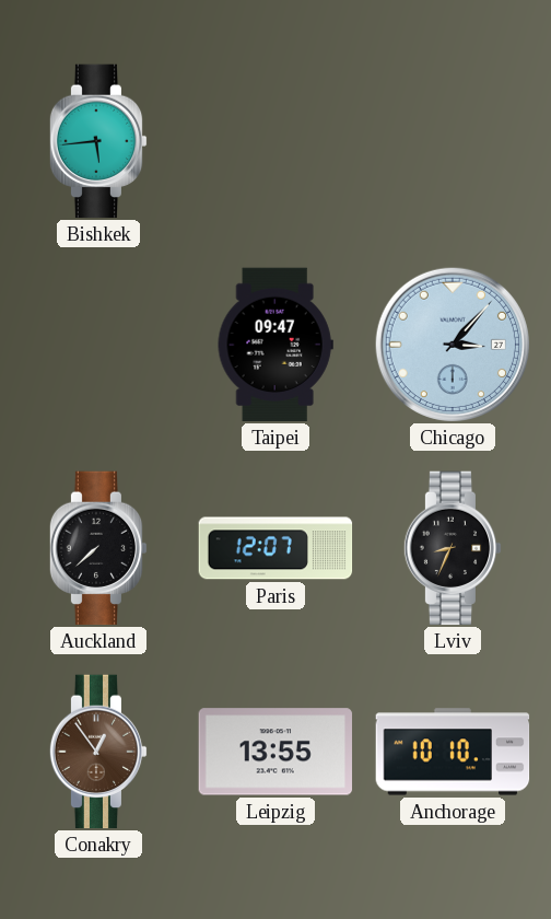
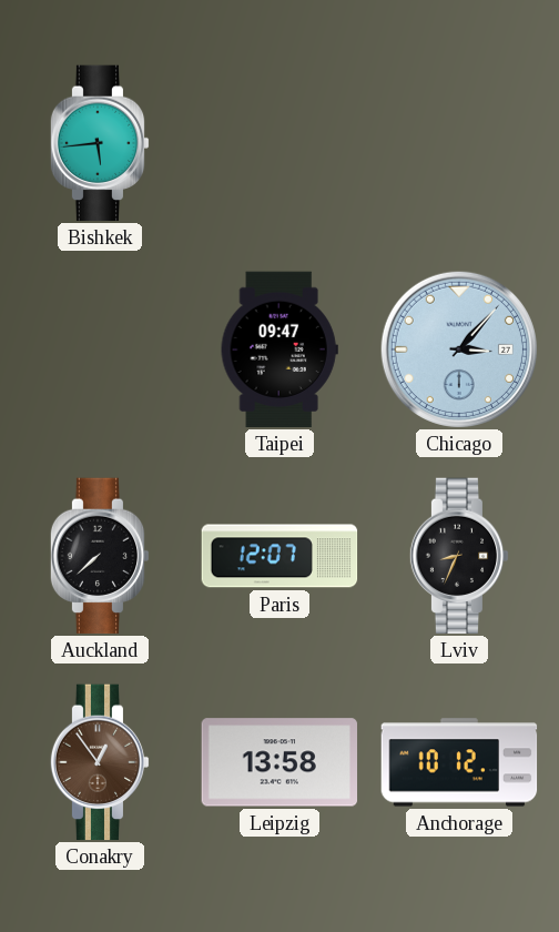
Leipzig: 13:55 -> 13:58 (279, 762)
Anchorage: 10:10 -> 10:12 (459, 762)
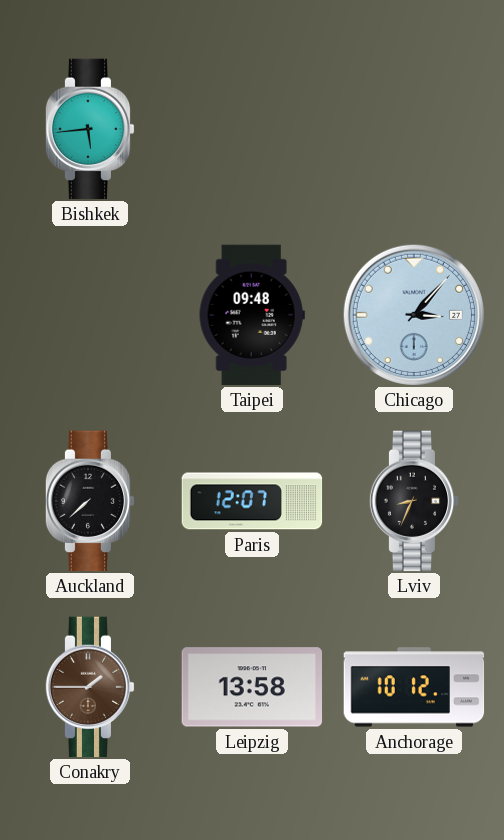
Taipei: 09:47 -> 09:48 (252, 315)
Conakry: 12:54 -> 1:45 (90, 687)
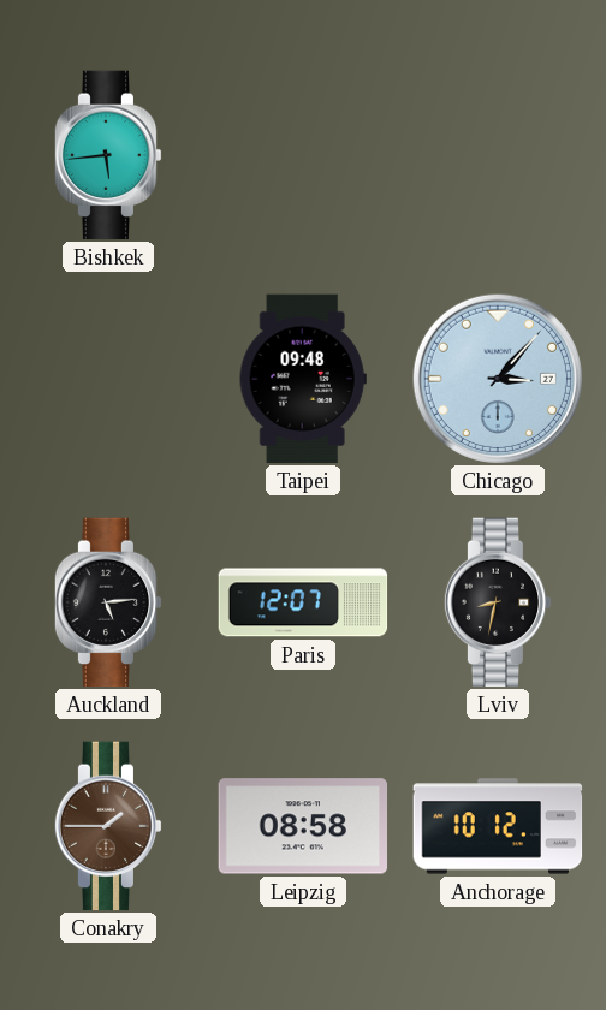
Auckland: 7:38 -> 5:14 (108, 602)
Lviv: 8:34 -> 8:32 (498, 602)
Leipzig: 13:58 -> 08:58 (303, 826)
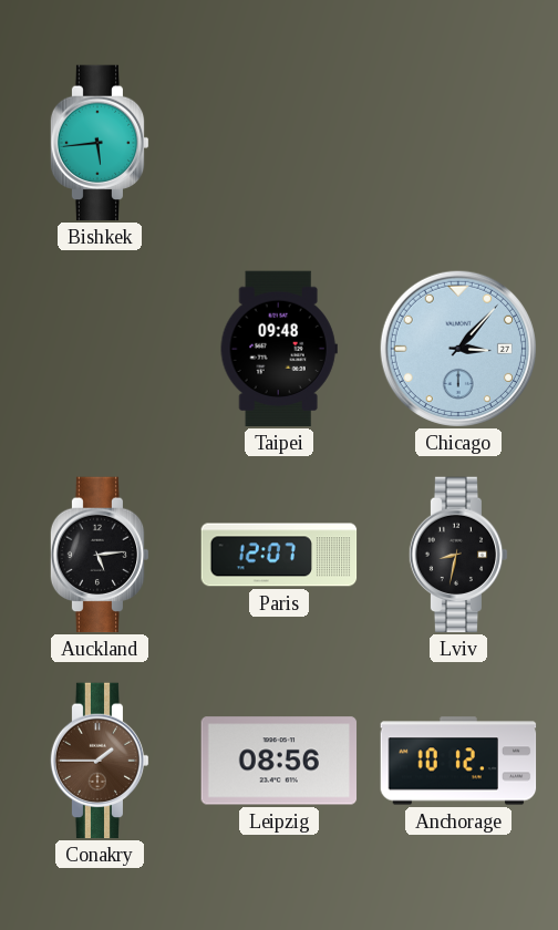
Leipzig: 08:58 -> 08:56 (279, 761)
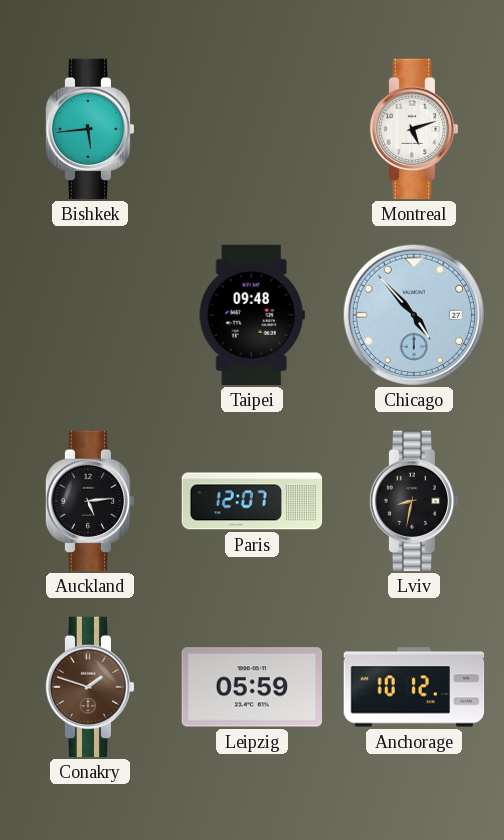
Montreal: none -> 5:12 (414, 129)
Chicago: 3:07 -> 4:53 (414, 315)
Conakry: 1:45 -> 1:48 (90, 687)
Leipzig: 08:56 -> 05:59 (252, 687)
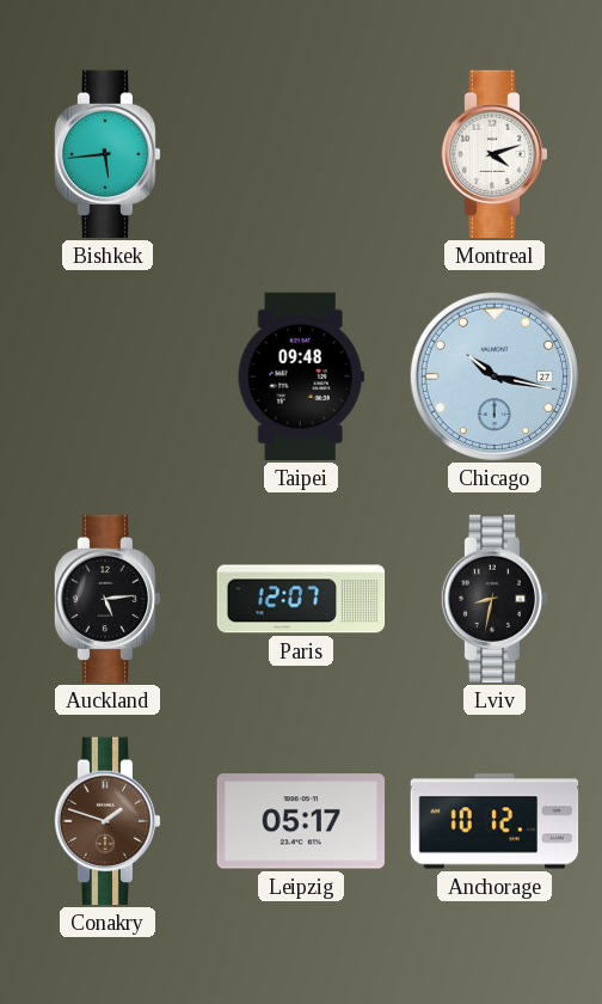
Montreal: 5:12 -> 4:12 (494, 154)
Chicago: 4:53 -> 10:17 (494, 376)
Leipzig: 05:59 -> 05:17 (301, 821)
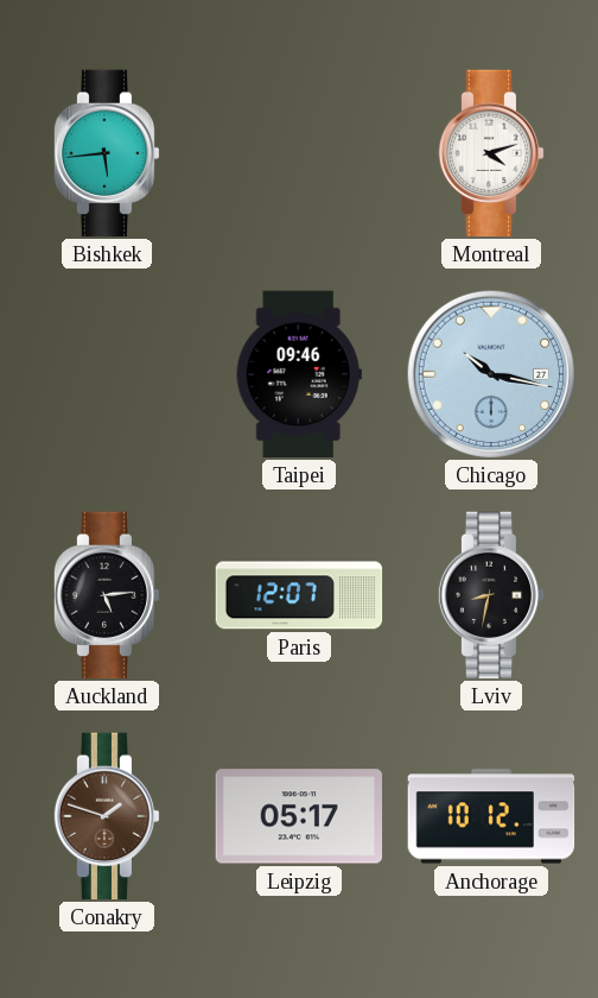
Taipei: 09:48 -> 09:46 (299, 374)
